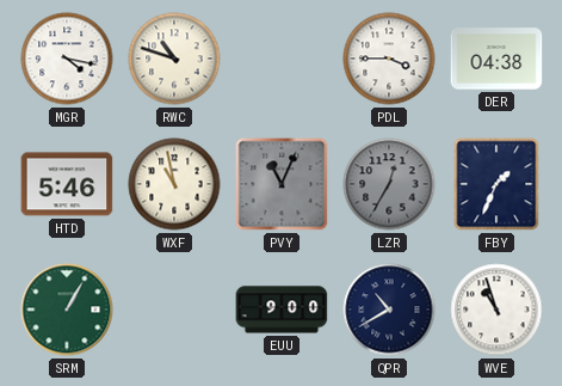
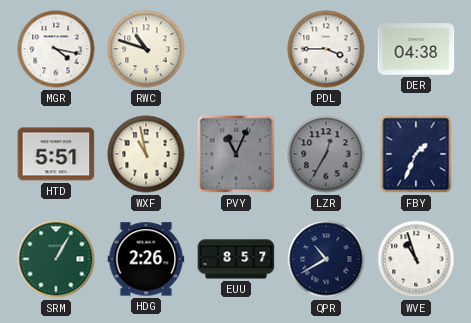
HTD: 5:46 -> 5:51 (56, 154)
HDG: none -> 2:26 (146, 259)
EUU: 9:00 -> 8:57 (236, 259)
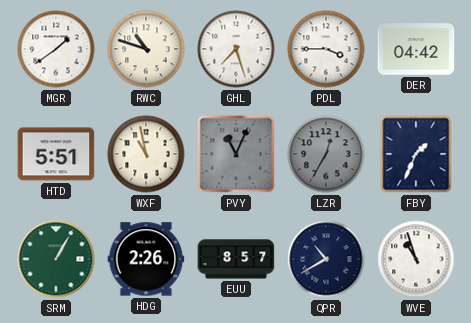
MGR: 4:17 -> 1:39 (56, 49)
GHL: none -> 7:27 (236, 49)
DER: 04:38 -> 04:42 (416, 49)
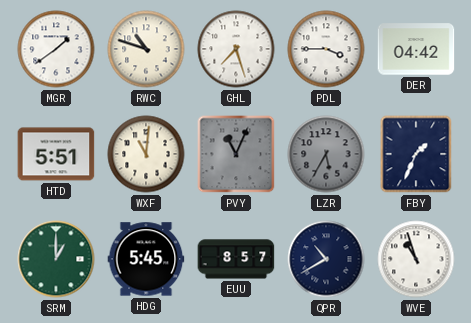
WXF: 10:58 -> 11:01 (146, 154)
LZR: 12:35 -> 5:35 (326, 154)
SRM: 1:05 -> 1:00 (56, 259)
HDG: 2:26 -> 5:45 (146, 259)
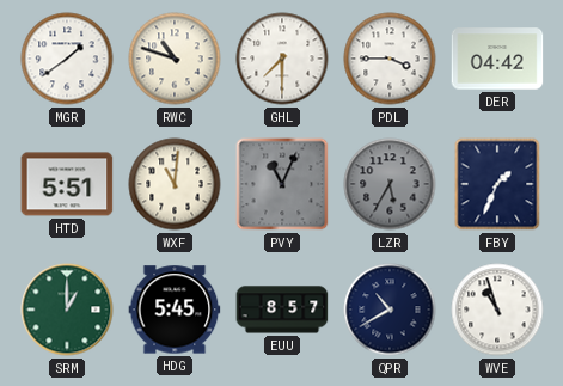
GHL: 7:27 -> 7:30 (282, 59)
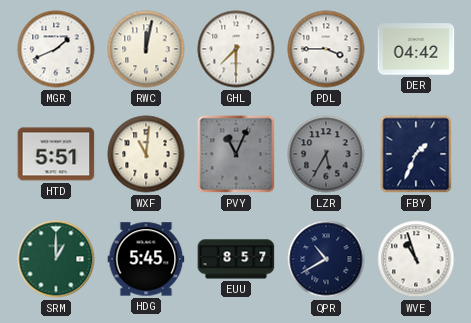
MGR: 1:39 -> 1:41 (56, 49)
RWC: 10:48 -> 12:02 (146, 49)
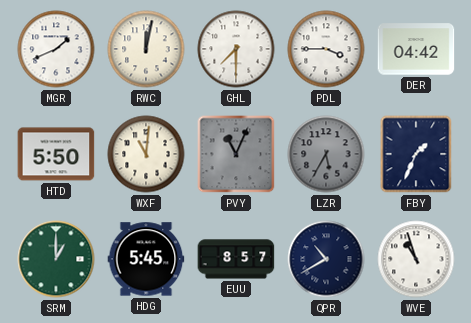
HTD: 5:51 -> 5:50 (56, 154)
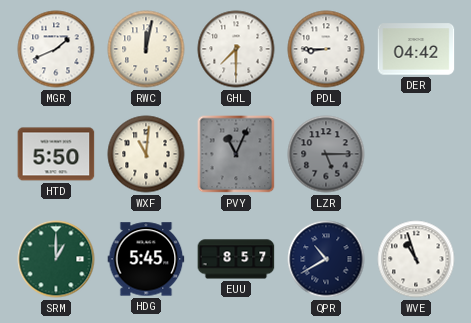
PDL: 3:45 -> 8:45 (326, 49)
LZR: 5:35 -> 5:15 (326, 154)
FBY: 1:34 -> none (416, 154)
